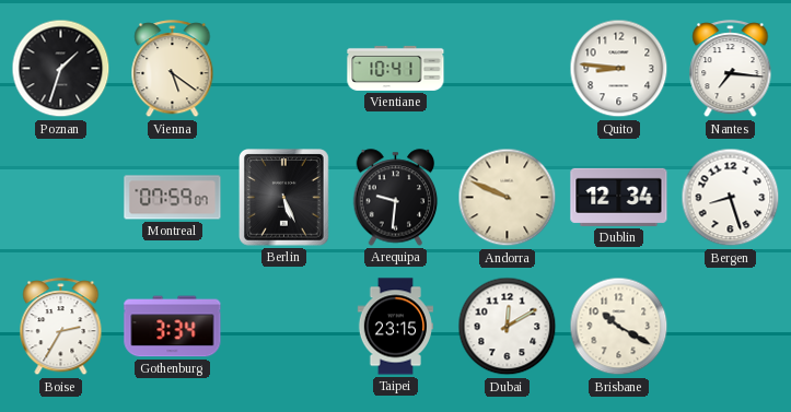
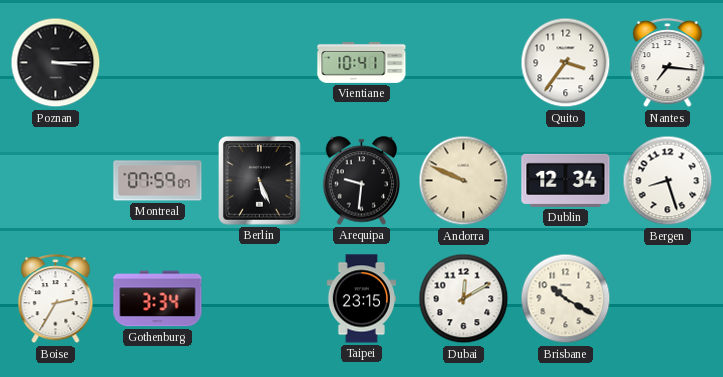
Poznan: 1:33 -> 3:15 (56, 63)
Vienna: 5:21 -> none (173, 69)
Quito: 8:46 -> 3:36 (566, 63)
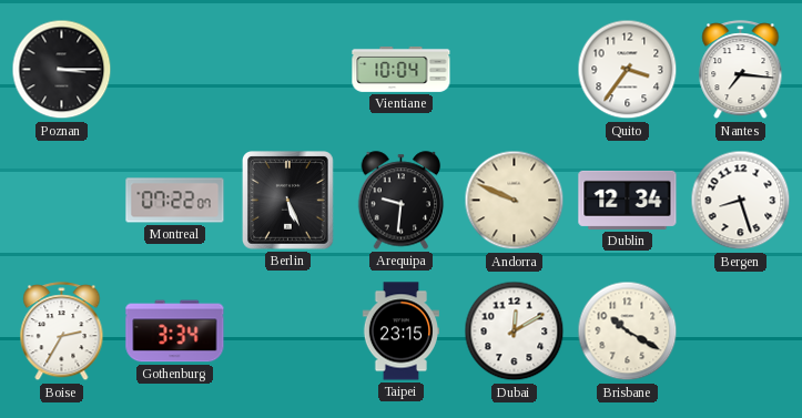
Vientiane: 10:41 -> 10:04 (402, 69)
Montreal: 07:59 -> 07:22 (175, 201)
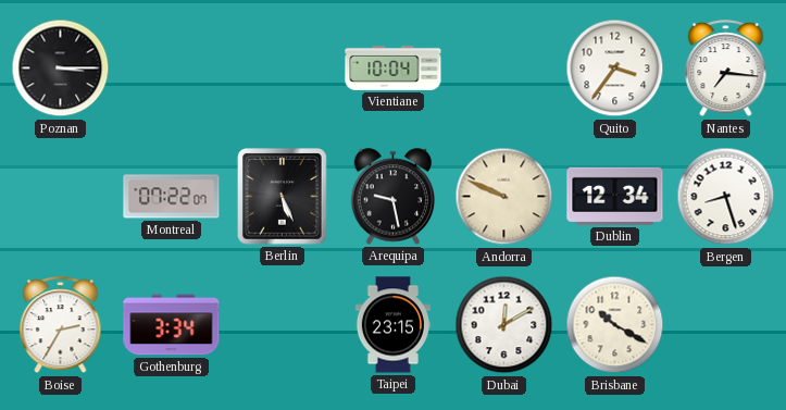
Arequipa: 9:31 -> 9:28 (394, 197)
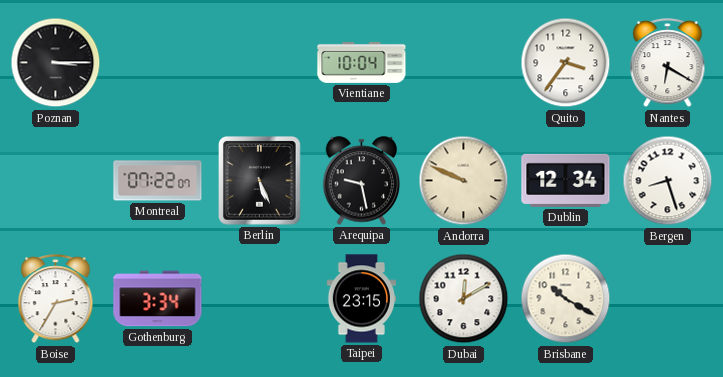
Nantes: 7:16 -> 6:20 (668, 63)
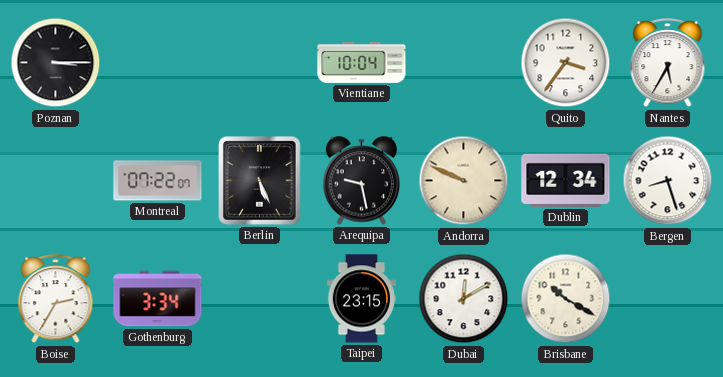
Nantes: 6:20 -> 5:35 (668, 63)
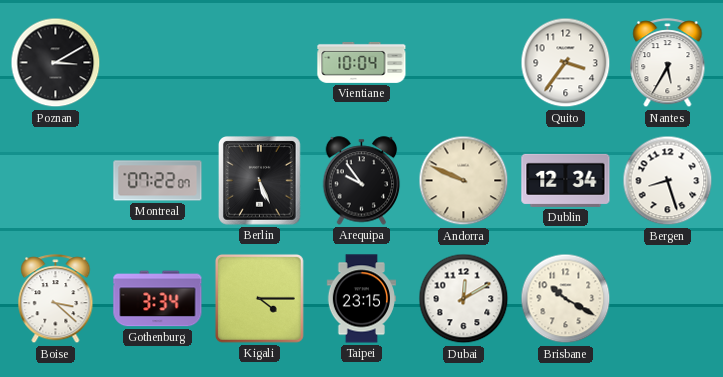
Poznan: 3:15 -> 3:10 (56, 63)
Arequipa: 9:28 -> 9:54 (362, 181)
Boise: 2:35 -> 3:22 (56, 299)
Kigali: none -> 4:15 (259, 298)
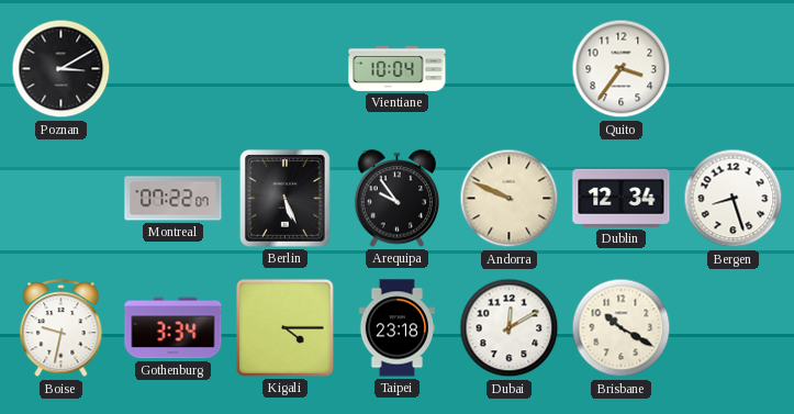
Nantes: 5:35 -> none (668, 63)
Boise: 3:22 -> 9:32 (61, 328)
Taipei: 23:15 -> 23:18 (396, 328)
